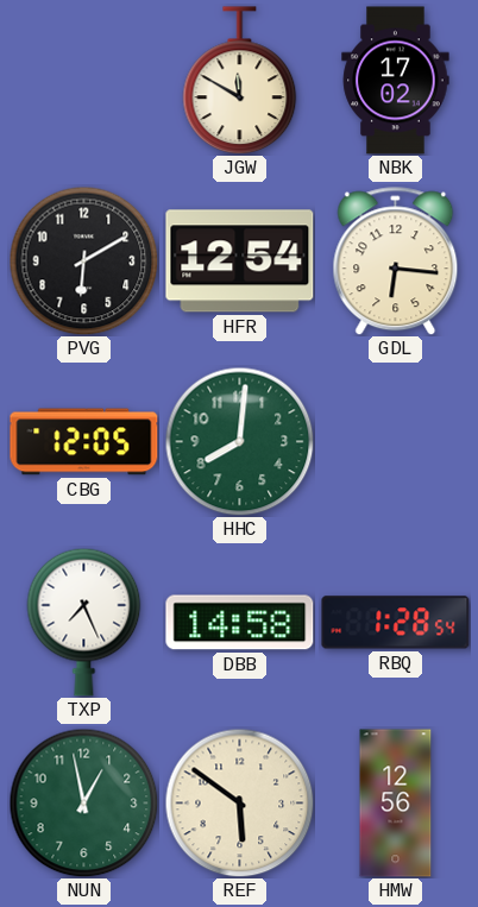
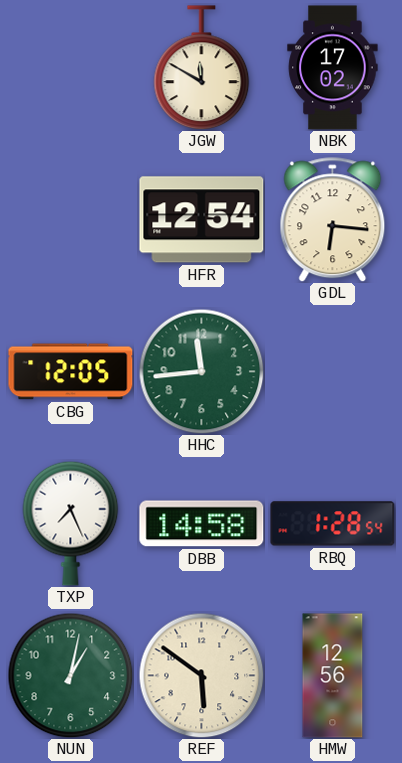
PVG: 6:10 -> none (83, 260)
HHC: 8:01 -> 11:44 (201, 371)
NUN: 12:58 -> 1:02 (70, 675)
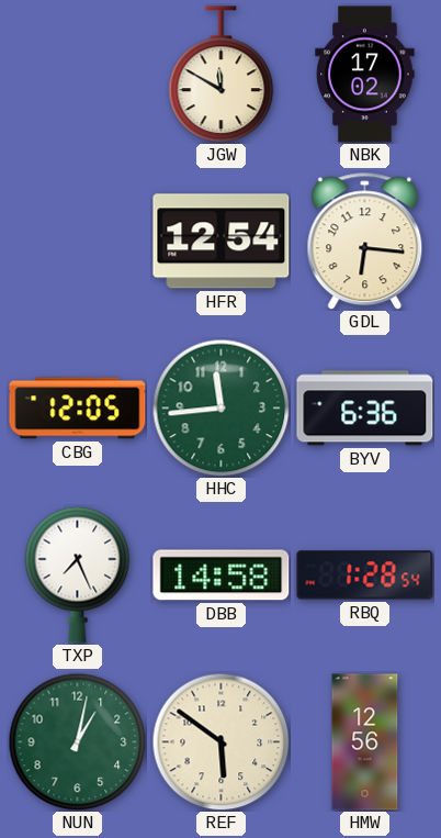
BYV: none -> 6:36 (365, 409)
